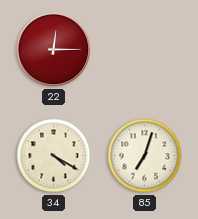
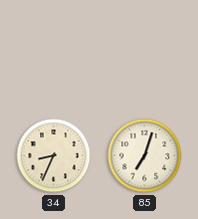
22: 12:15 -> none (54, 50)
34: 4:20 -> 8:34 (54, 156)
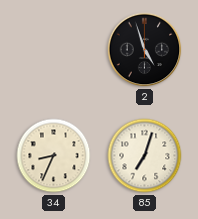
2: none -> 4:57 (145, 50)
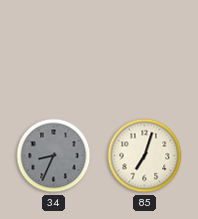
2: 4:57 -> none (145, 50)
34 dial: cream -> grey (54, 156)
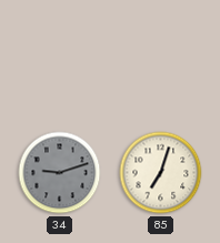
34: 8:34 -> 9:12 (60, 173)
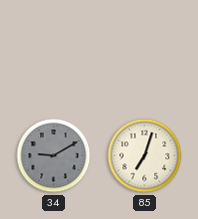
34: 9:12 -> 9:10 (54, 156)
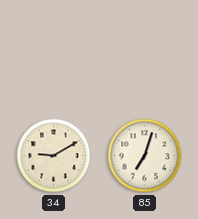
34 dial: grey -> cream (54, 156)
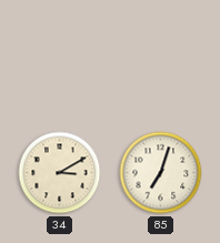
34: 9:10 -> 3:10 (60, 173)
